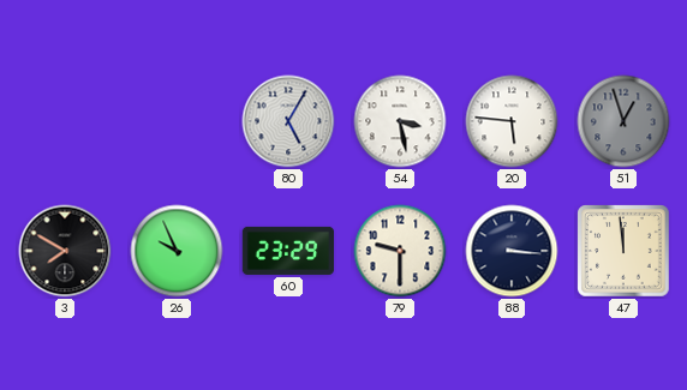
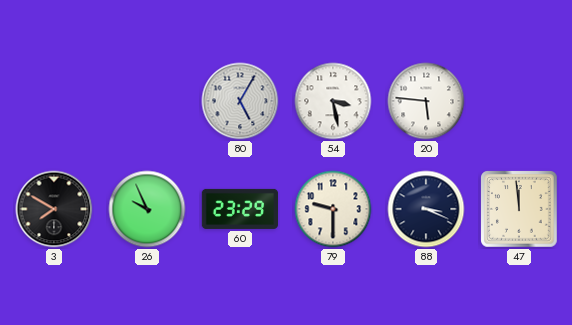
51: 12:57 -> none (623, 121)
88: 3:16 -> 3:19 (426, 209)
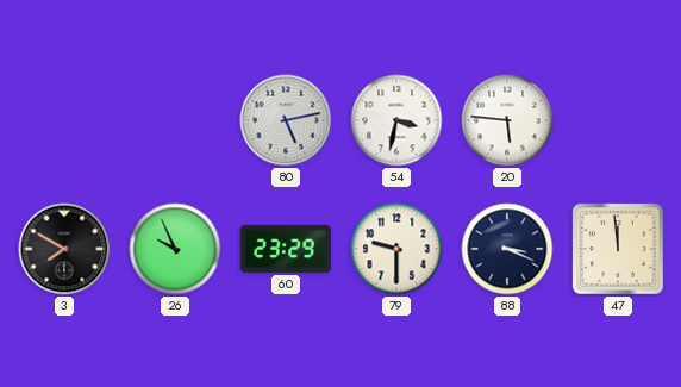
80: 5:05 -> 5:13 (286, 120)
54: 3:28 -> 3:32 (396, 120)
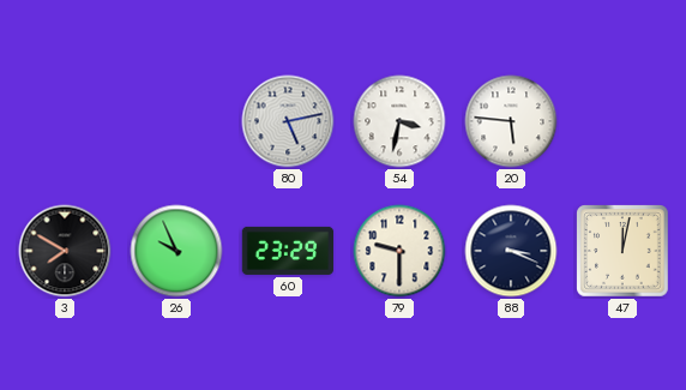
47: 11:59 -> 12:02 (622, 251)
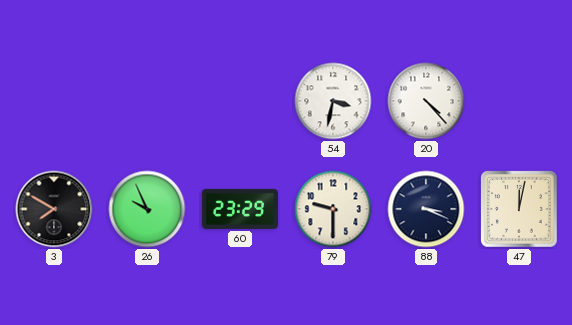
80: 5:13 -> none (288, 121)
20: 5:46 -> 4:23 (426, 101)
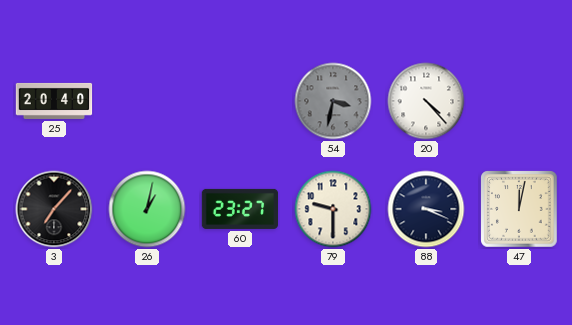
25: none -> 20:40 (54, 101)
54 dial: white -> grey (333, 101)
3: 7:50 -> 7:07 (54, 209)
26: 9:56 -> 1:02 (147, 209)
60: 23:29 -> 23:27 (240, 209)
